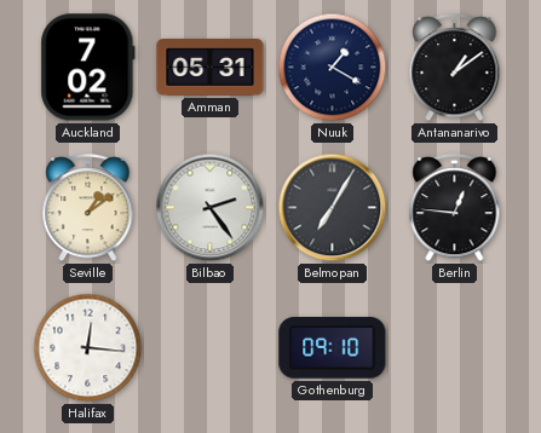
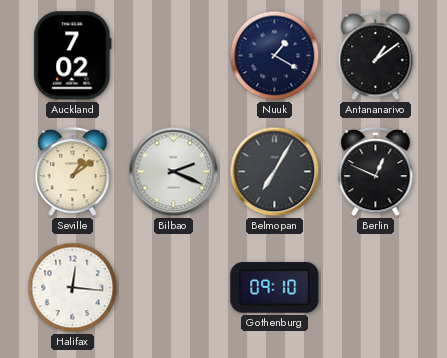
Amman: 05:31 -> none (211, 68)
Bilbao: 2:24 -> 2:19 (174, 172)
Berlin: 12:46 -> 12:49 (376, 172)
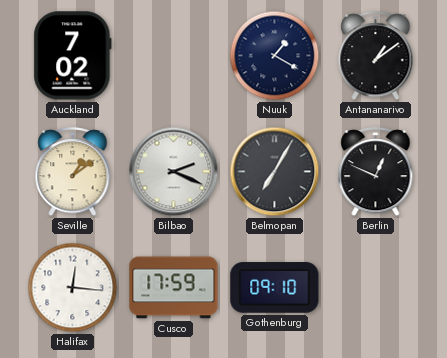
Cusco: none -> 17:59 (174, 288)
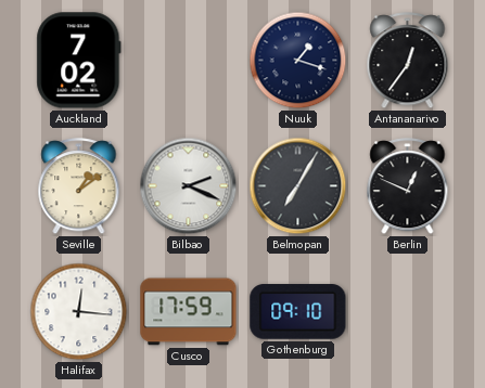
Nuuk: 1:20 -> 1:18 (298, 61)
Antananarivo: 1:09 -> 12:36 (408, 61)
